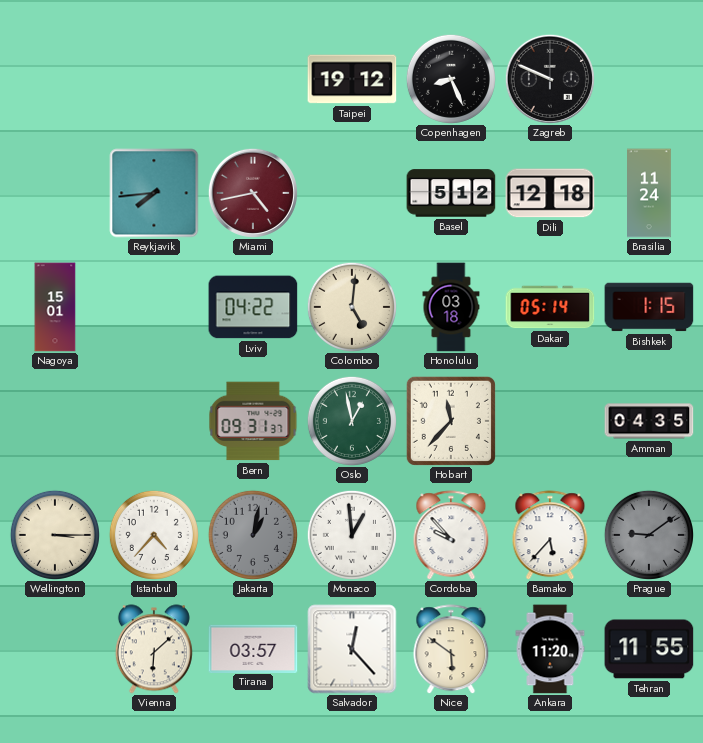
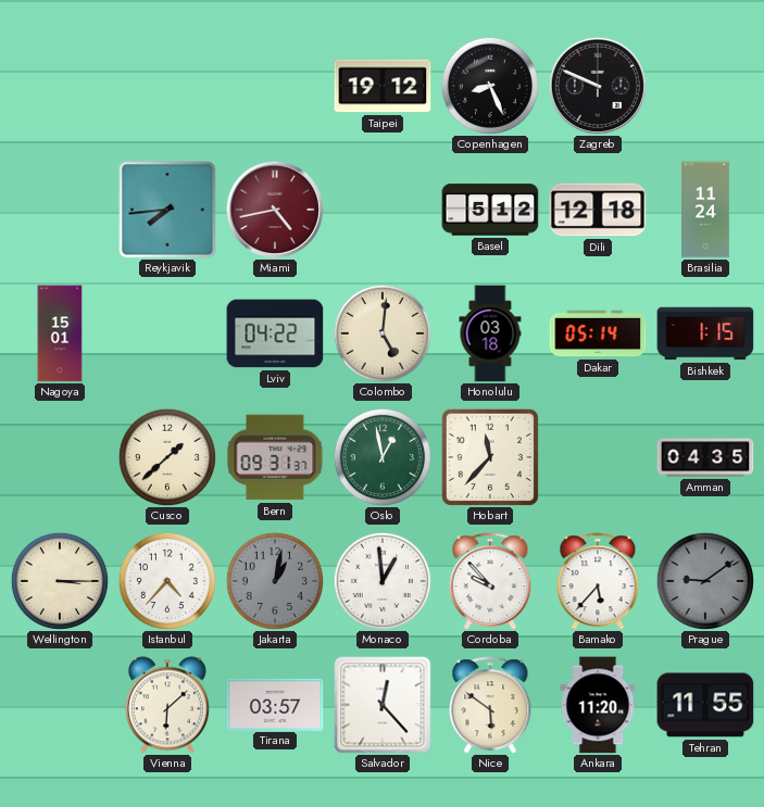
Cusco: none -> 1:38 (167, 457)
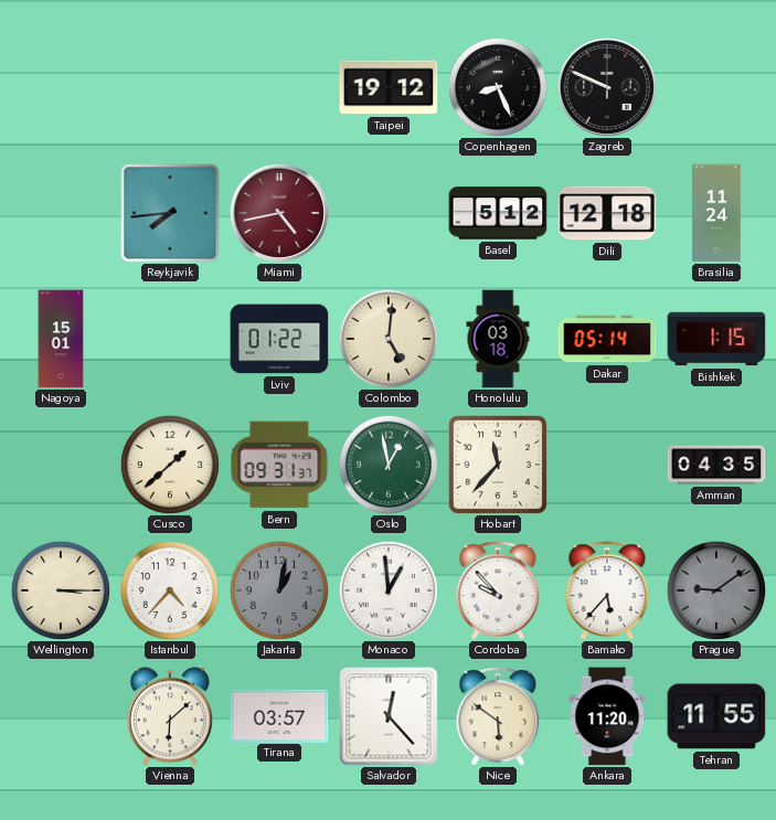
Lviv: 04:22 -> 01:22 (279, 339)
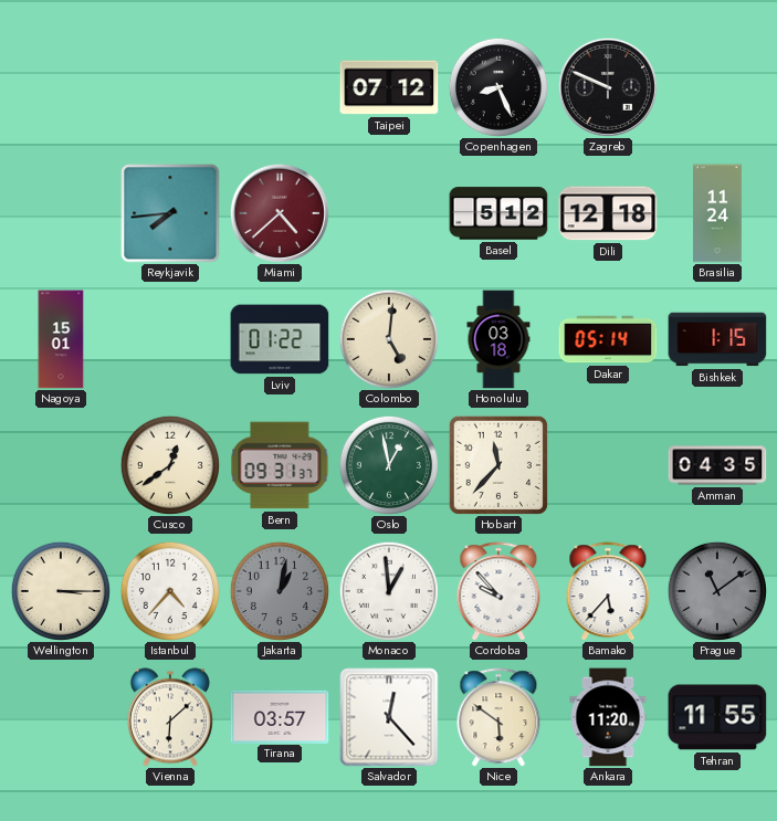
Taipei: 19:12 -> 07:12 (389, 87)
Miami: 4:43 -> 4:38 (280, 213)
Cusco: 1:38 -> 12:39 (170, 465)
Prague: 9:09 -> 11:09 (717, 591)
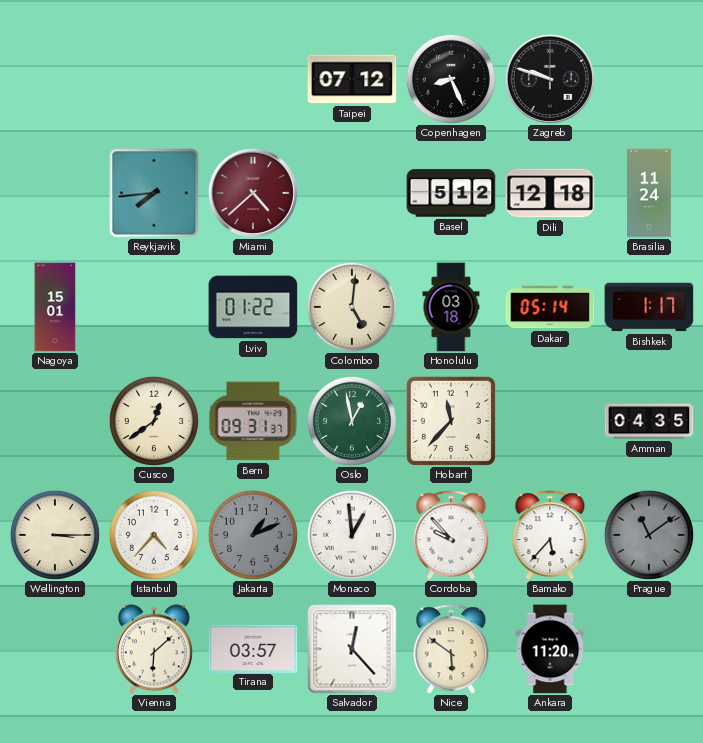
Zagreb: 9:49 -> 9:48 (550, 79)
Bishkek: 1:15 -> 1:17 (649, 307)
Jakarta: 1:02 -> 1:11 (253, 535)
Tehran: 11:55 -> none (717, 717)
